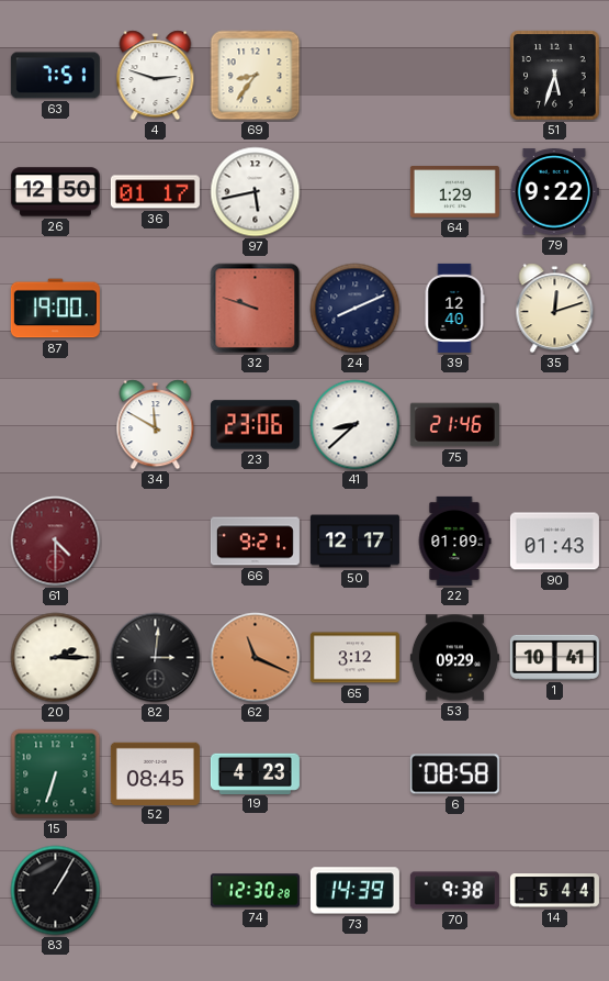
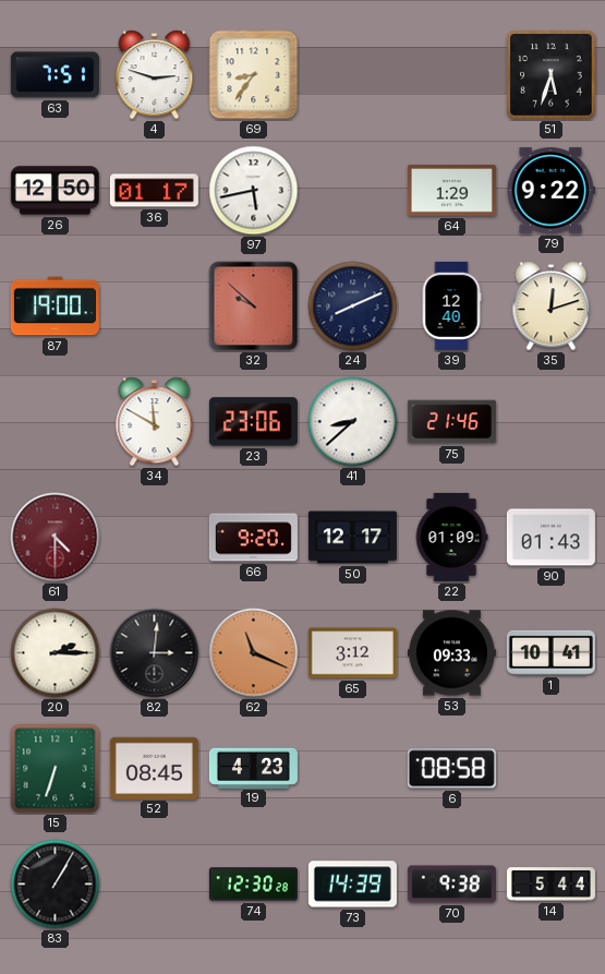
32: 9:48 -> 9:52 (254, 306)
66: 9:21 -> 9:20 (253, 538)
53: 09:29 -> 09:33 (451, 653)
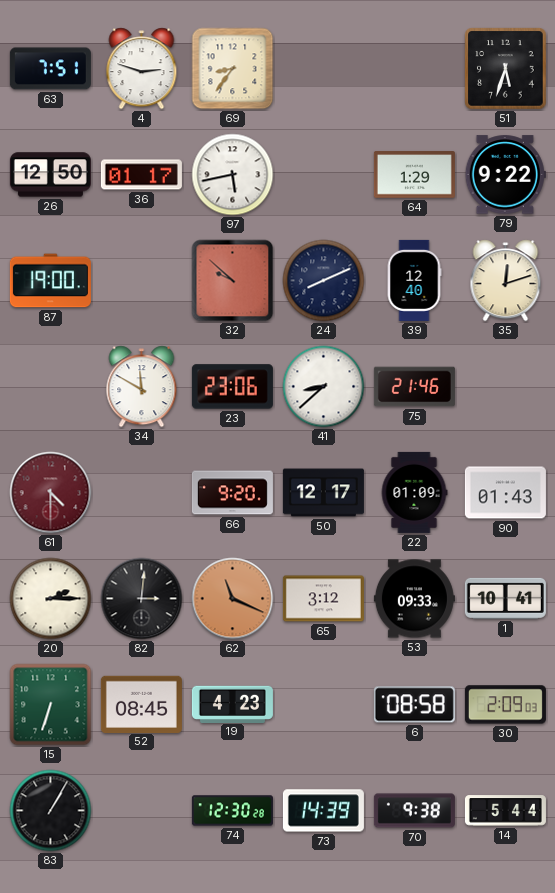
30: none -> 2:09 (505, 705)
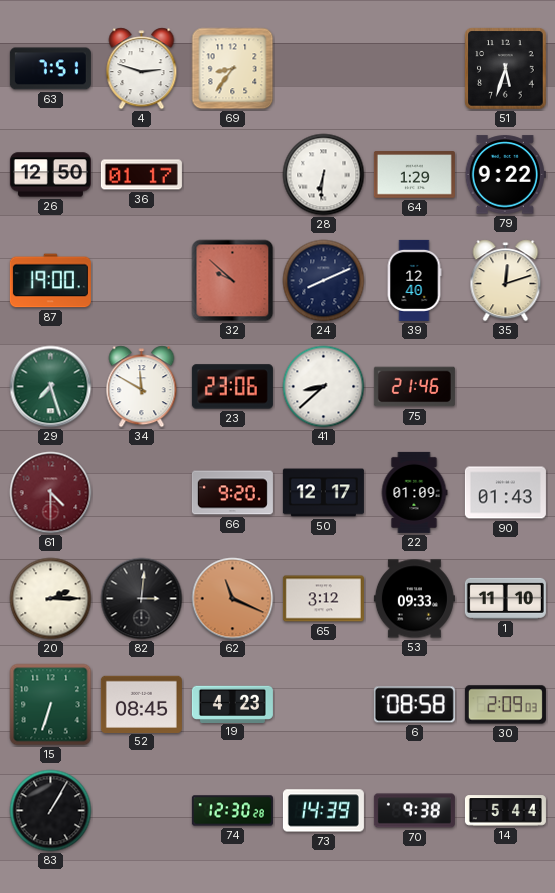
97: 5:43 -> none (233, 175)
28: none -> 6:31 (324, 175)
29: none -> 7:27 (51, 387)
1: 10:41 -> 11:10 (505, 598)
